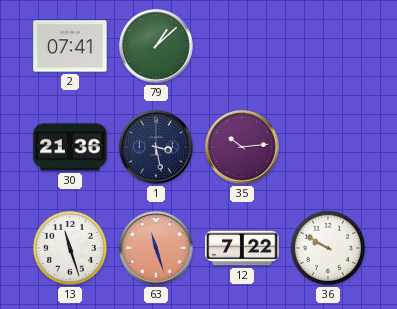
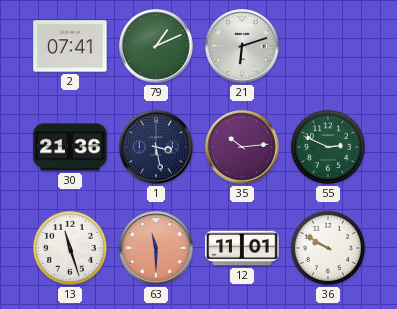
79: 1:08 -> 1:11 (156, 46)
21: none -> 6:12 (242, 46)
55: none -> 2:49 (328, 147)
63: 11:27 -> 11:30 (156, 248)
12: 7:22 -> 11:01 (242, 248)
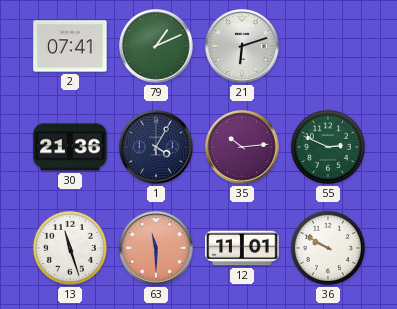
1: 3:28 -> 4:05 (156, 147)
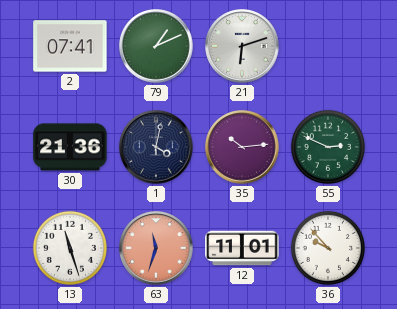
1: 4:05 -> 4:02 (156, 147)
63: 11:30 -> 11:33 (156, 248)
36: 9:50 -> 9:53 (328, 248)
